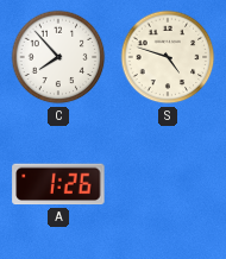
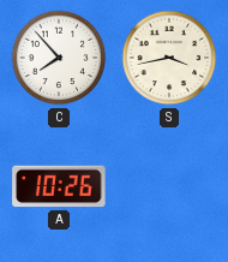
S: 4:48 -> 3:43 (169, 58)
A: 1:26 -> 10:26 (59, 186)
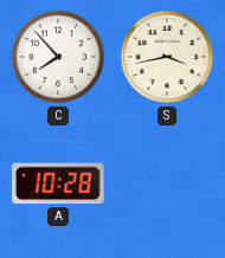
A: 10:26 -> 10:28 (58, 183)
